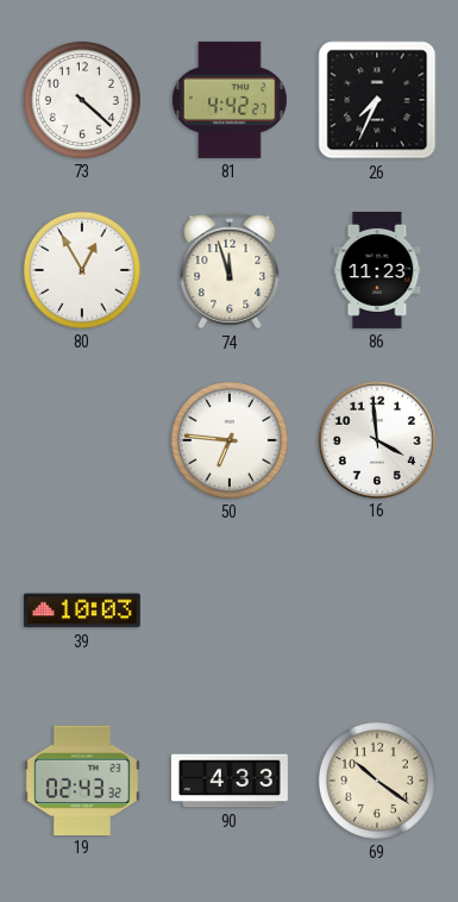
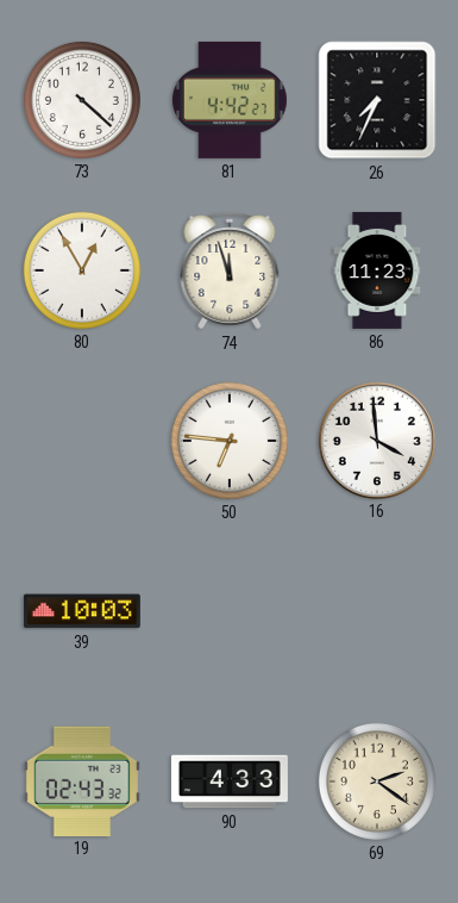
69: 10:21 -> 2:21 (377, 781)
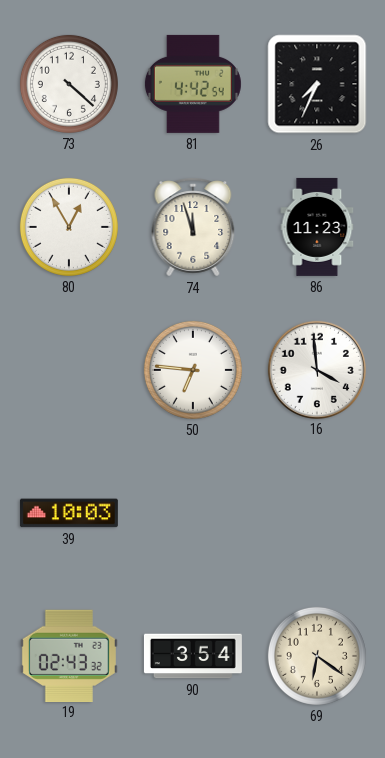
81: 4:42:27 -> 4:42:54 (193, 84)
90: 4:33 -> 3:54 (193, 656)
69: 2:21 -> 6:21 (317, 656)
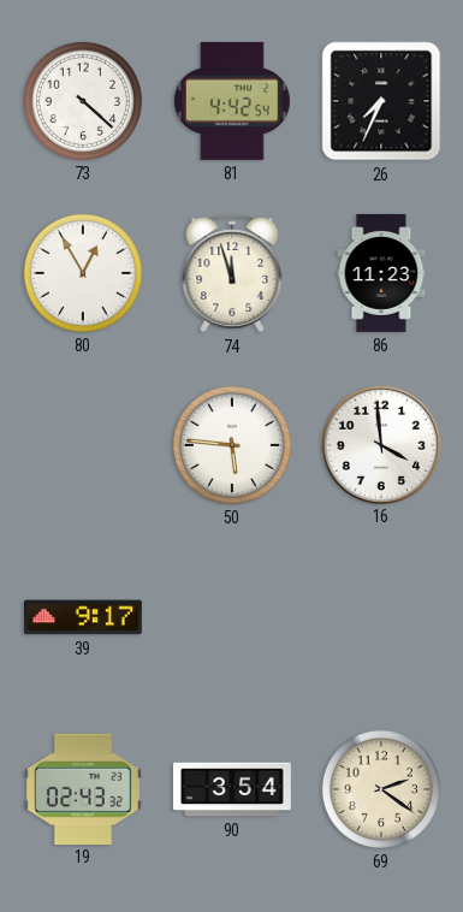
50: 6:46 -> 5:46 (232, 445)
39: 10:03 -> 9:17 (83, 617)
69: 6:21 -> 2:21 (381, 789)
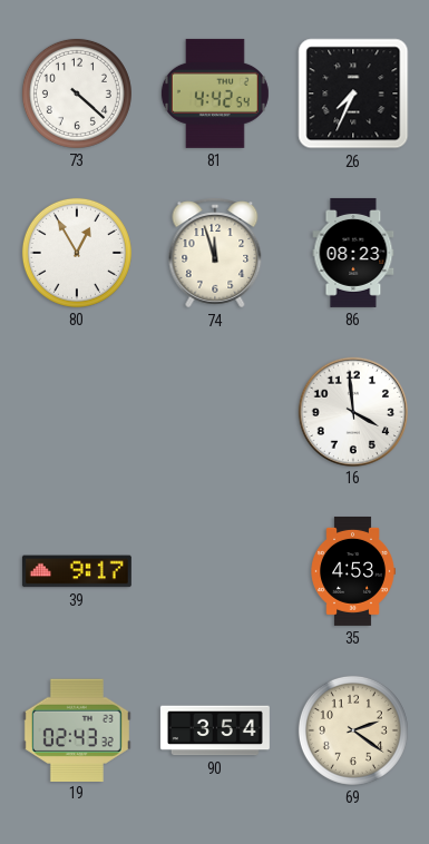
86: 11:23 -> 08:23 (353, 253)
50: 5:46 -> none (232, 445)
35: none -> 4:53 (353, 571)
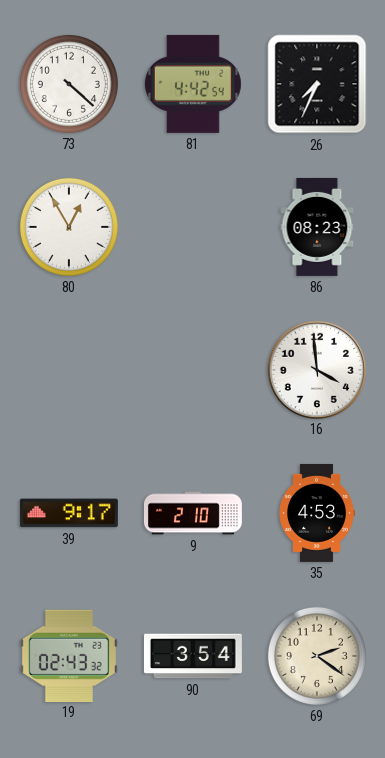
74: 11:57 -> none (215, 253)
9: none -> 2:10 (193, 513)
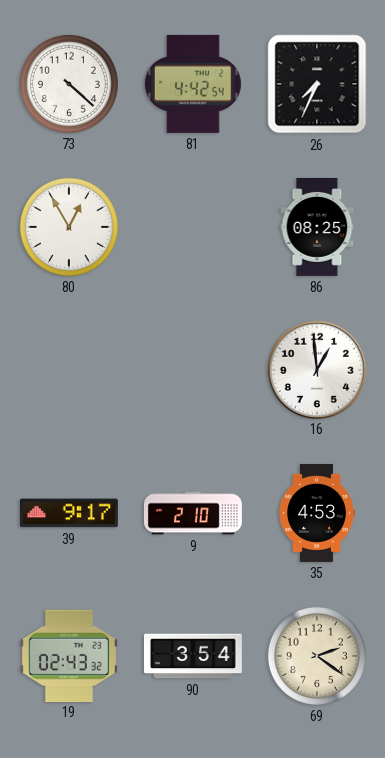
86: 08:23 -> 08:25 (317, 227)
16: 3:59 -> 12:59 (316, 369)
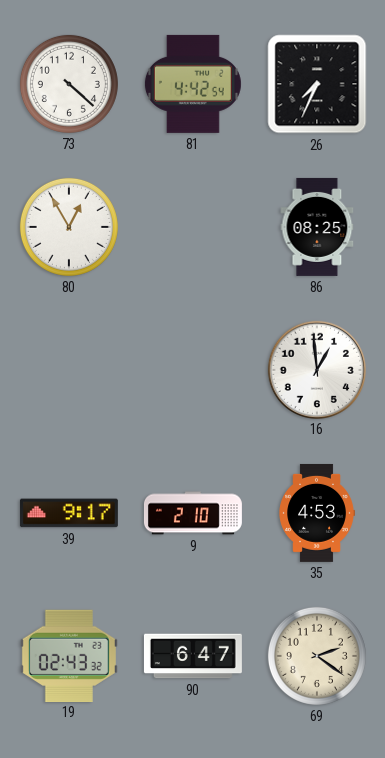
90: 3:54 -> 6:47 (193, 656)
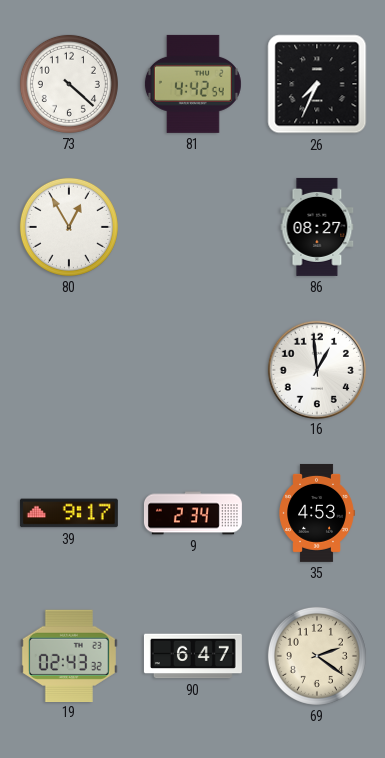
86: 08:25 -> 08:27 (317, 227)
9: 2:10 -> 2:34 (193, 513)
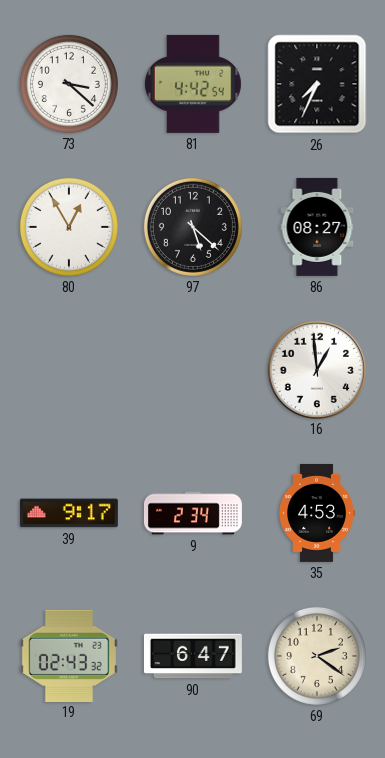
73: 4:22 -> 3:22 (69, 84)
97: none -> 5:22 (193, 227)
